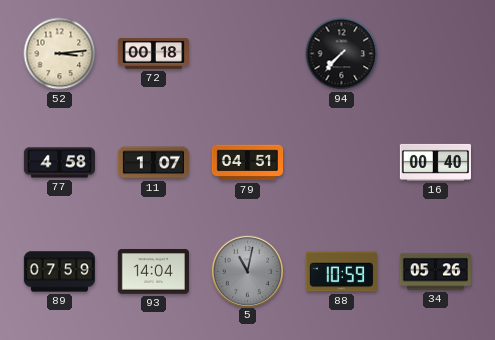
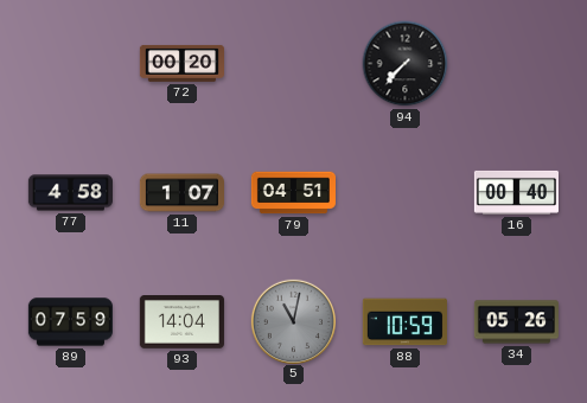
52: 3:14 -> none (60, 54)
72: 00:18 -> 00:20 (181, 63)
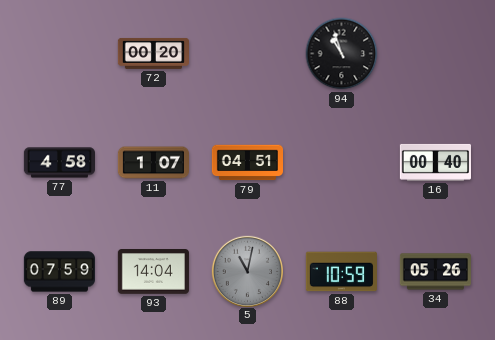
94: 7:37 -> 10:57 (342, 54)
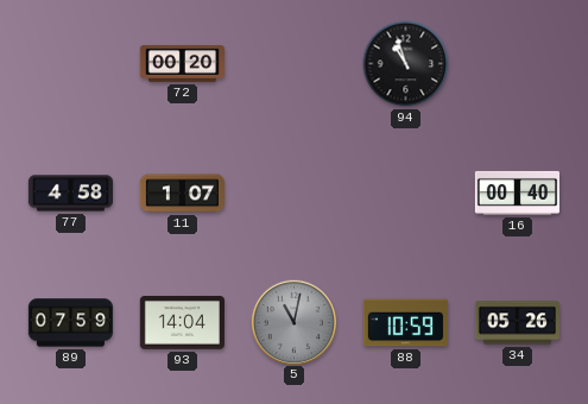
79: 04:51 -> none (247, 163)
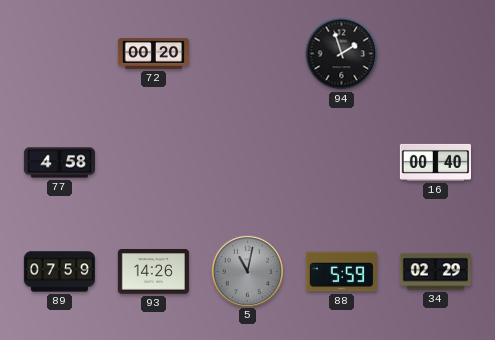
94: 10:57 -> 1:57 (342, 54)
11: 1:07 -> none (182, 194)
93: 14:04 -> 14:26 (153, 272)
88: 10:59 -> 5:59 (341, 272)
34: 05:26 -> 02:29 (435, 272)
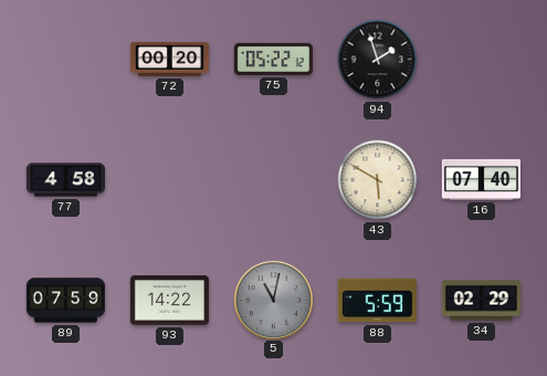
75: none -> 05:22 (273, 59)
43: none -> 5:50 (378, 180)
16: 00:40 -> 07:40 (481, 179)
93: 14:26 -> 14:22 (169, 301)
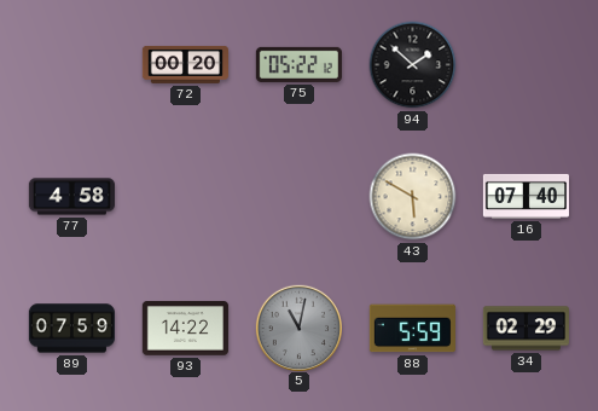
94: 1:57 -> 1:52 (413, 65)
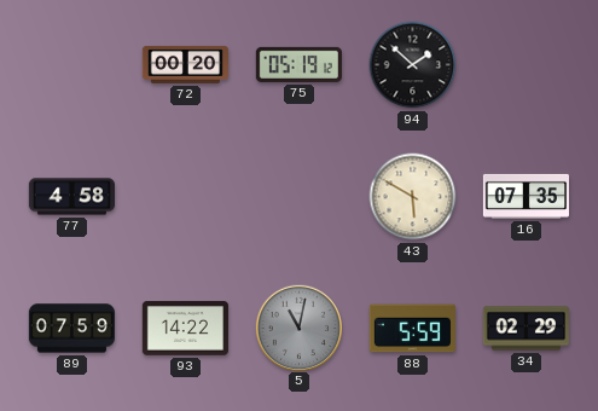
75: 05:22 -> 05:19 (298, 64)
16: 07:40 -> 07:35 (526, 196)
